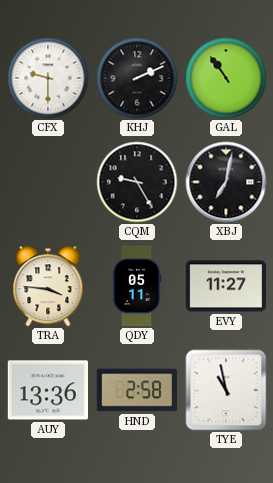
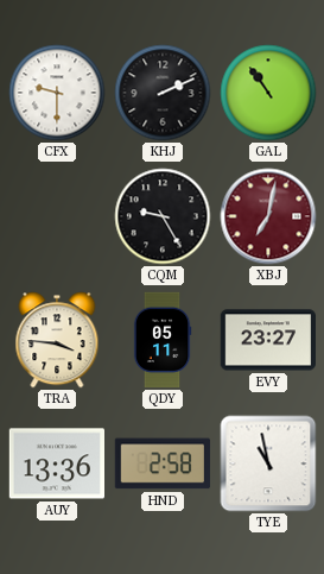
XBJ dial: black -> burgundy (268, 216)
EVY: 11:27 -> 23:27 (267, 340)
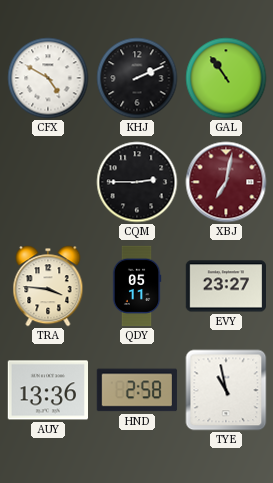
CFX: 9:30 -> 4:50 (48, 78)
CQM: 9:25 -> 2:45 (137, 182)
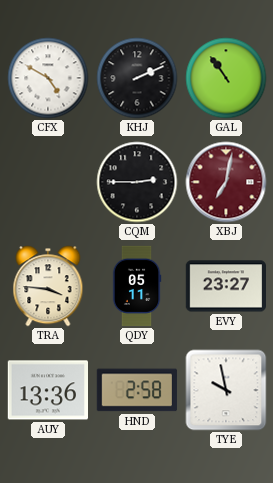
TYE: 10:58 -> 9:58 (226, 390)
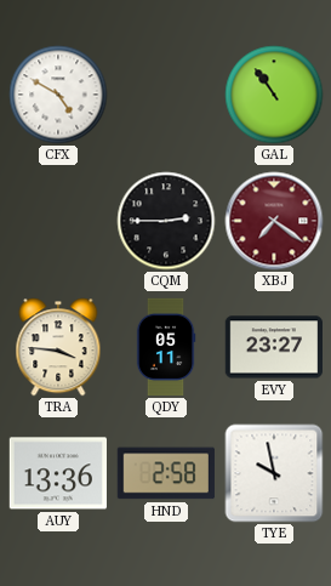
KHJ: 2:11 -> none (137, 78)
XBJ: 7:02 -> 7:21 (274, 221)
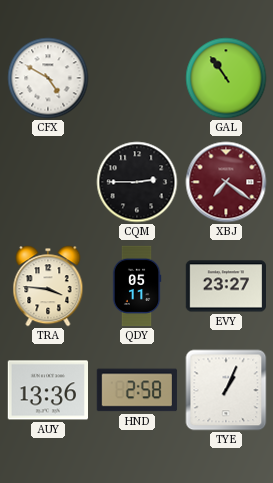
TYE: 9:58 -> 1:04 (226, 390)
